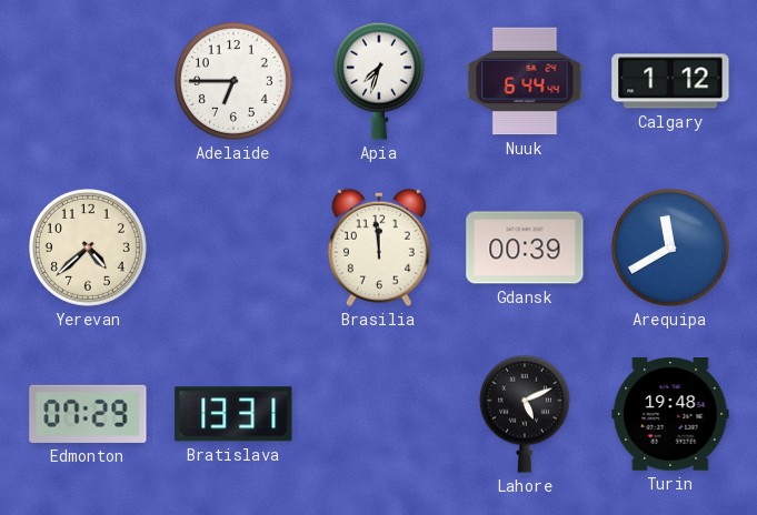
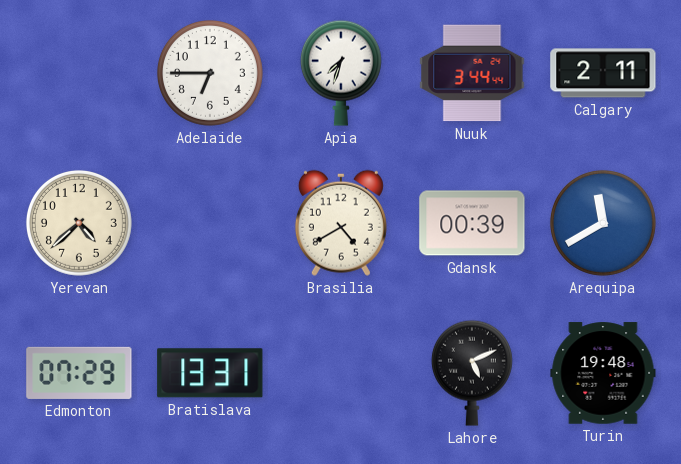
Nuuk: 6:44 -> 3:44 (472, 73)
Calgary: 1:12 -> 2:11 (603, 73)
Brasilia: 11:59 -> 4:40 (341, 223)
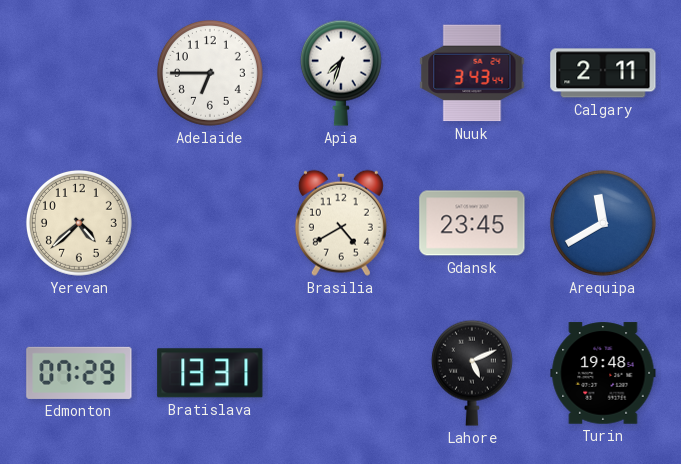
Nuuk: 3:44 -> 3:43 (472, 73)
Gdansk: 00:39 -> 23:45 (472, 223)
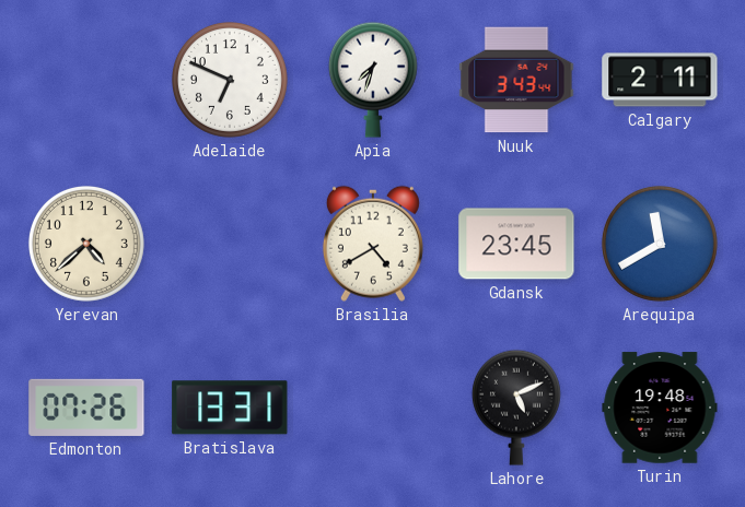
Adelaide: 6:45 -> 6:49 (230, 80)
Edmonton: 07:29 -> 07:26 (86, 408)
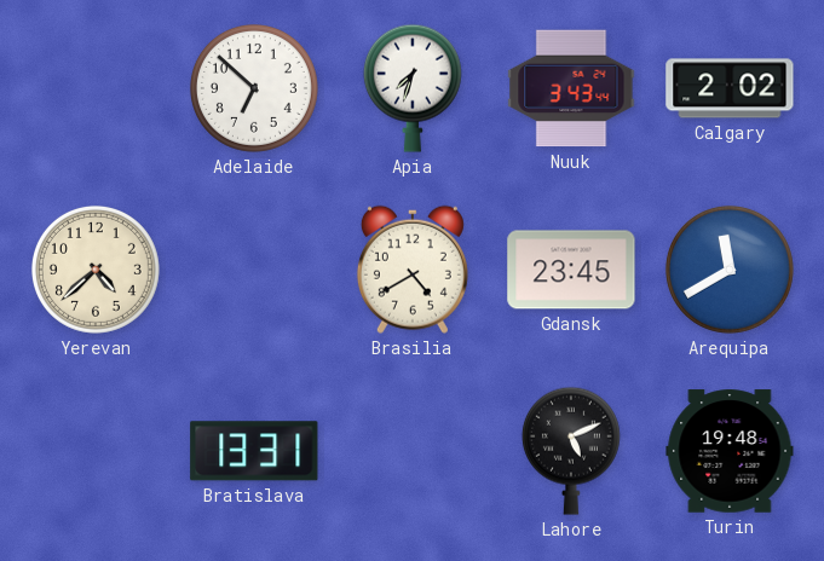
Adelaide: 6:49 -> 6:52 (254, 88)
Calgary: 2:11 -> 2:02 (730, 88)
Edmonton: 07:26 -> none (86, 408)
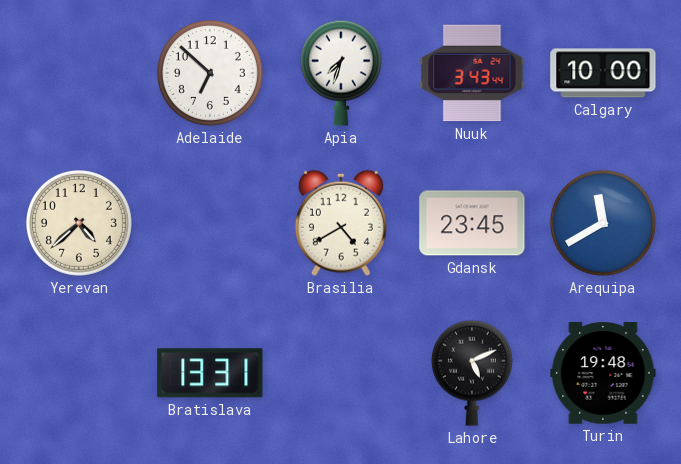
Calgary: 2:02 -> 10:00 (603, 73)
